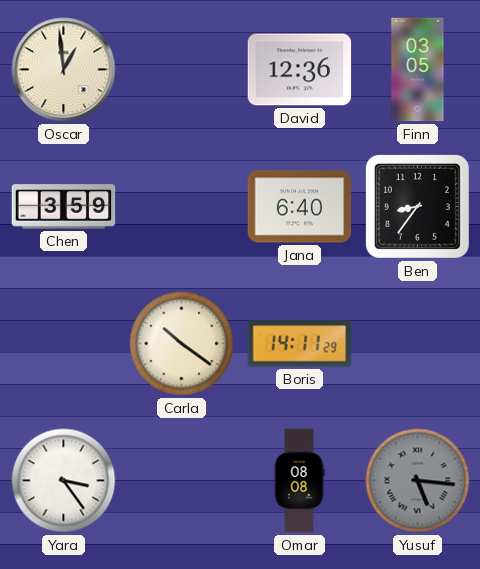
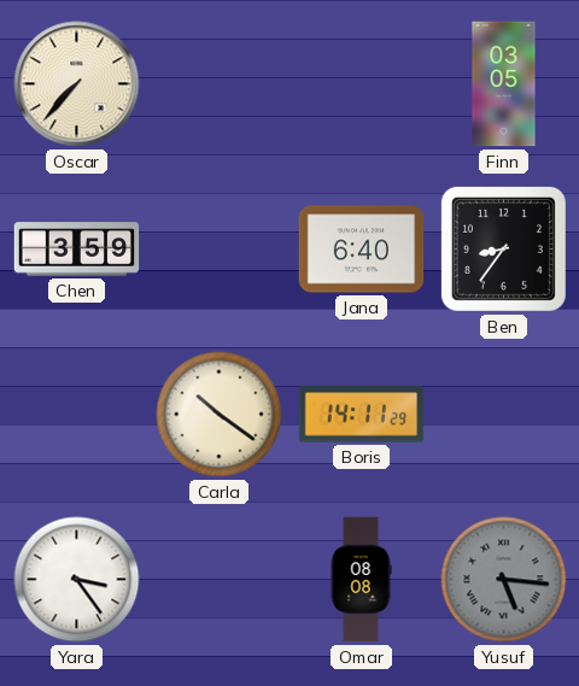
Oscar: 12:59 -> 7:37 (77, 84)
David: 12:36 -> none (300, 70)
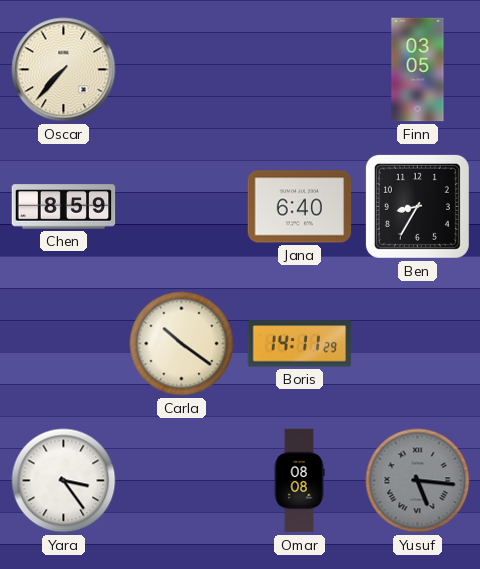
Chen: 3:59 -> 8:59 (64, 207)
Ben: 8:36 -> 8:35 (417, 206)
